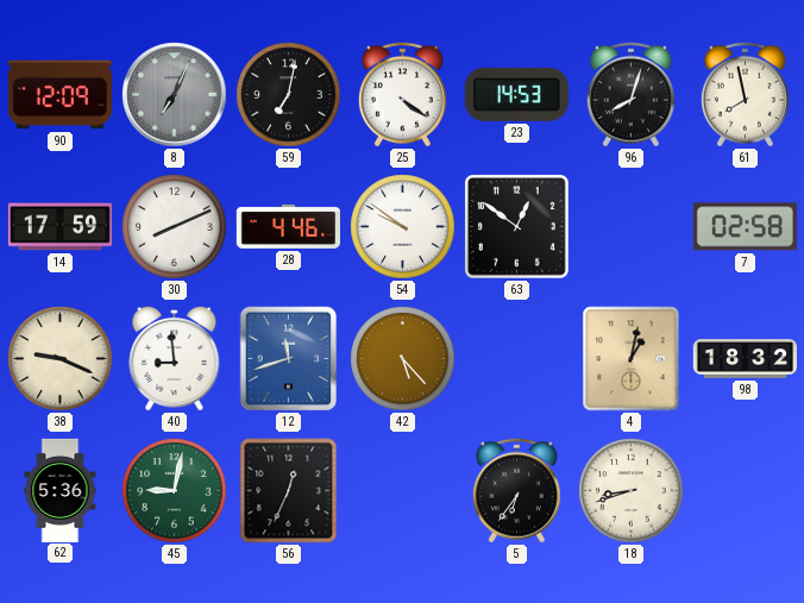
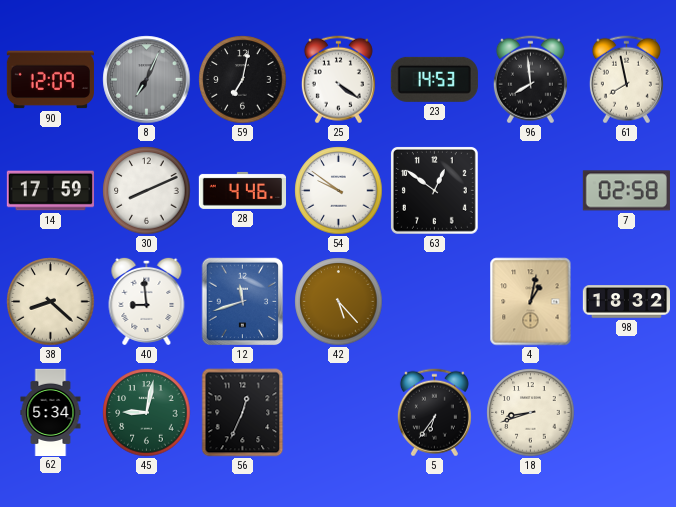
96: 8:03 -> 7:59 (530, 80)
38: 9:19 -> 8:22 (51, 302)
62: 5:36 -> 5:34 (51, 412)
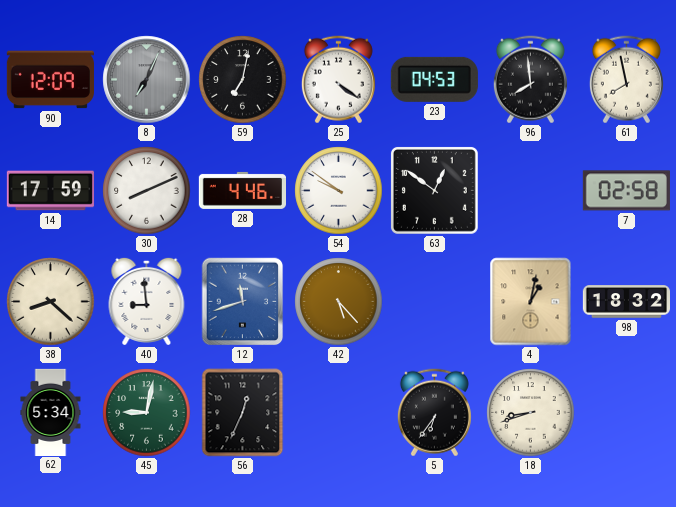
23: 14:53 -> 04:53 (434, 79)
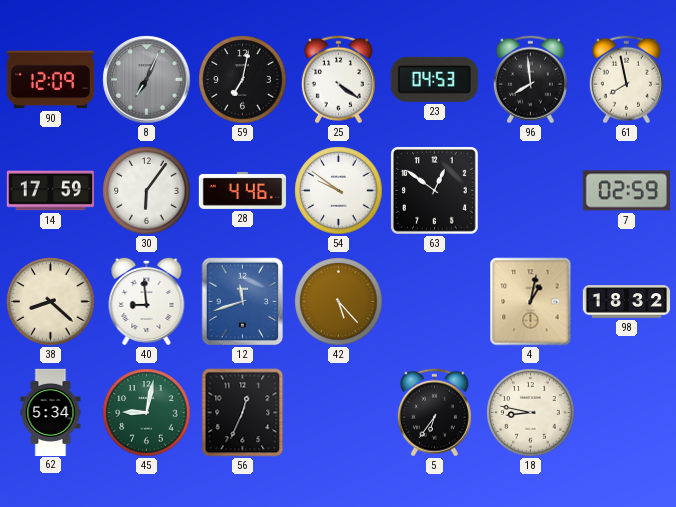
30: 8:11 -> 6:06 (147, 191)
7: 02:58 -> 02:59 (626, 191)
18: 8:42 -> 8:47 (531, 413)
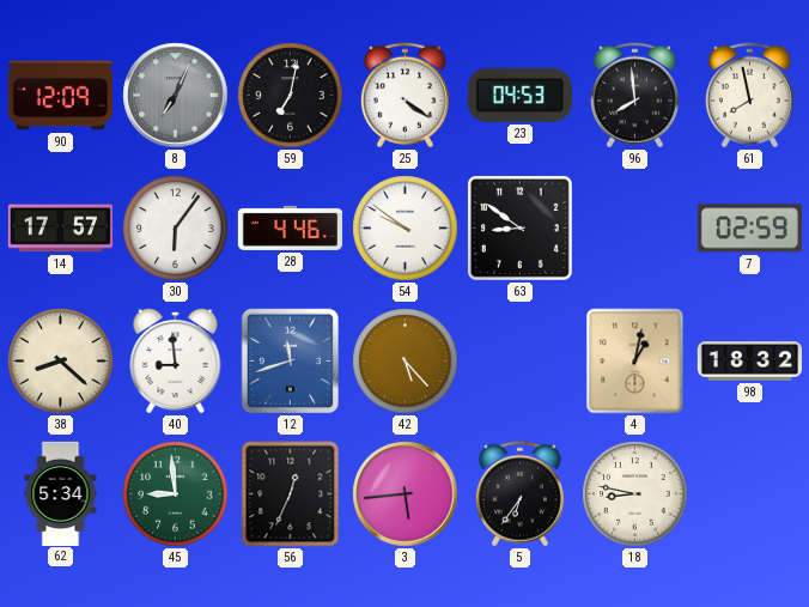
14: 17:59 -> 17:57 (60, 229)
63: 12:51 -> 8:51 (519, 227)
45: 9:02 -> 8:59 (176, 494)
3: none -> 5:44 (406, 494)
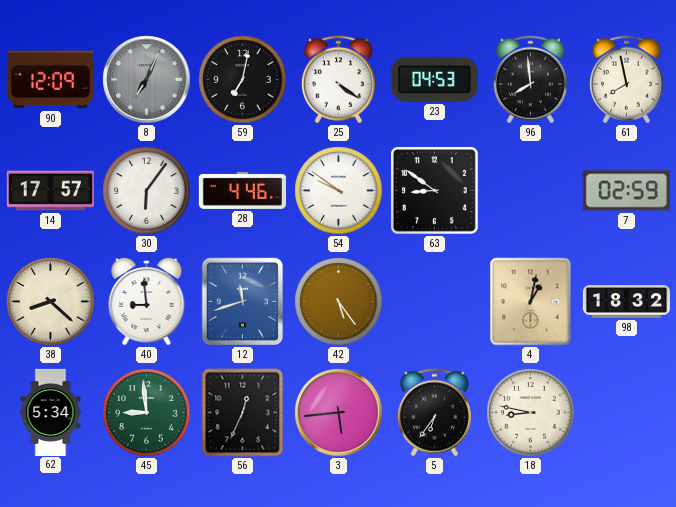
42: 5:23 -> 5:24 (339, 302)
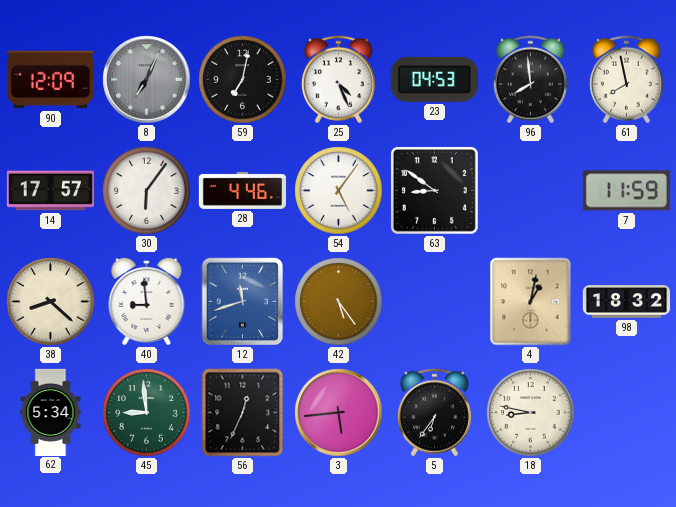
25: 4:21 -> 4:26 (338, 80)
54: 9:51 -> 5:06 (339, 191)
7: 02:59 -> 11:59 (626, 191)
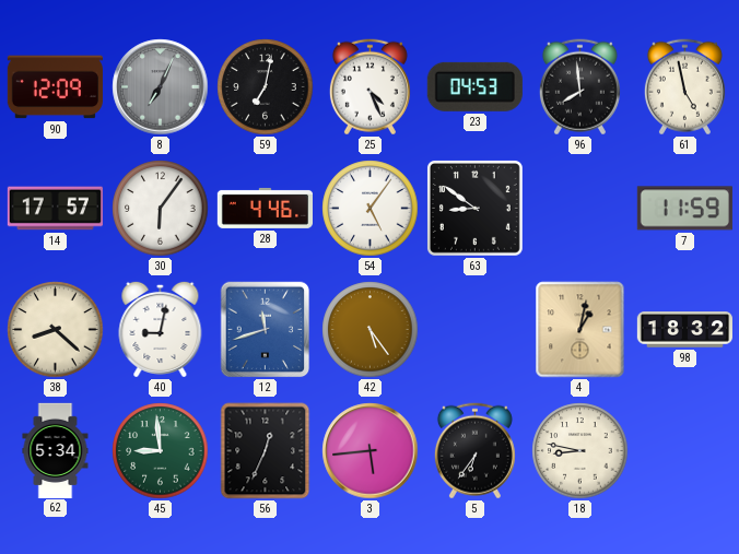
61: 7:58 -> 4:58 (684, 87)
40: 8:59 -> 9:02 (161, 329)
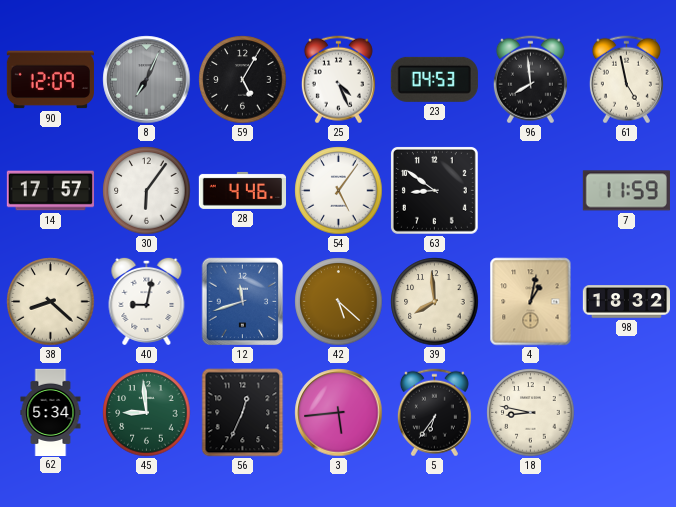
59: 7:02 -> 5:05 (243, 80)
42: 5:24 -> 5:22 (339, 302)
39: none -> 7:59 (435, 302)
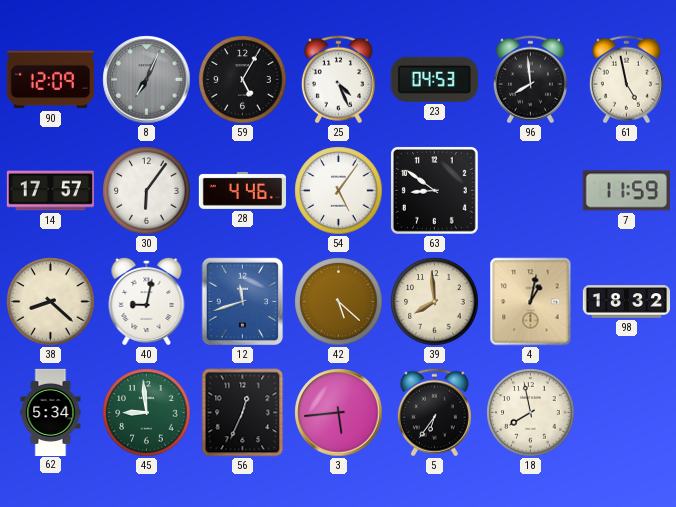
18: 8:47 -> 7:58 (531, 413)
